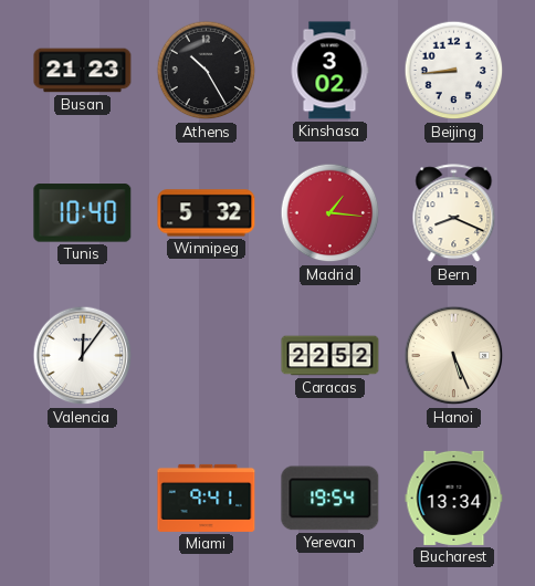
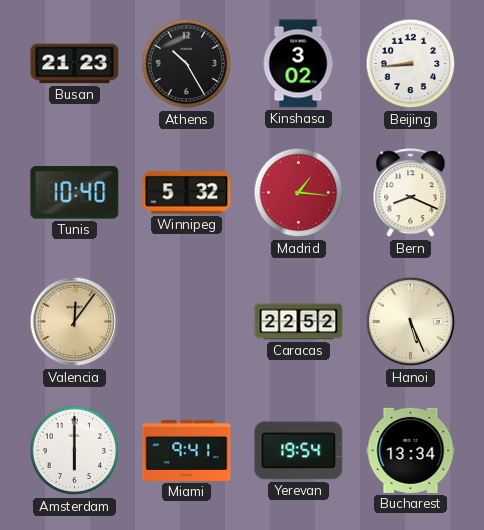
Valencia dial: white -> champagne (75, 322)
Amsterdam: none -> 6:00 (75, 451)
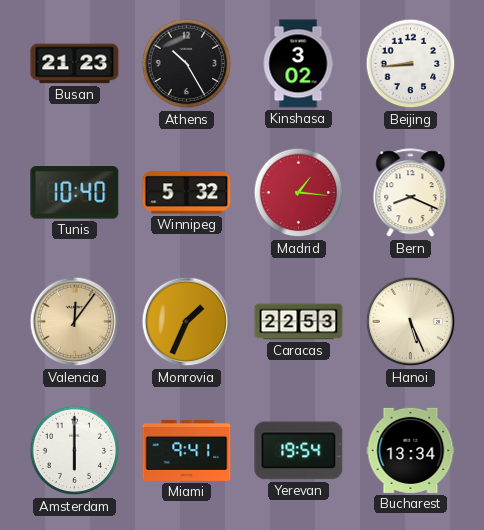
Monrovia: none -> 1:34 (187, 322)
Caracas: 22:52 -> 22:53 (299, 322)
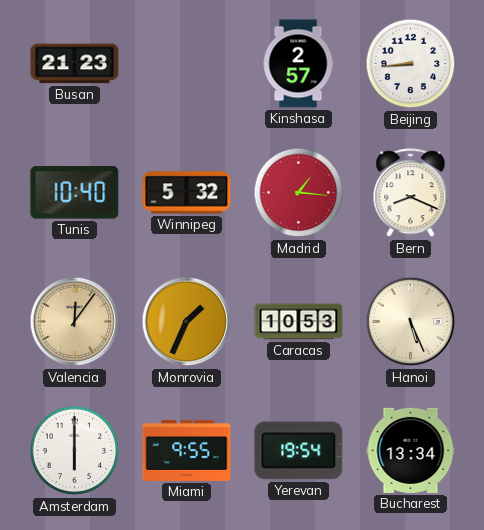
Athens: 10:25 -> none (187, 64)
Kinshasa: 3:02 -> 2:57 (298, 64)
Caracas: 22:53 -> 10:53 (299, 322)
Miami: 9:41 -> 9:55 (187, 450)
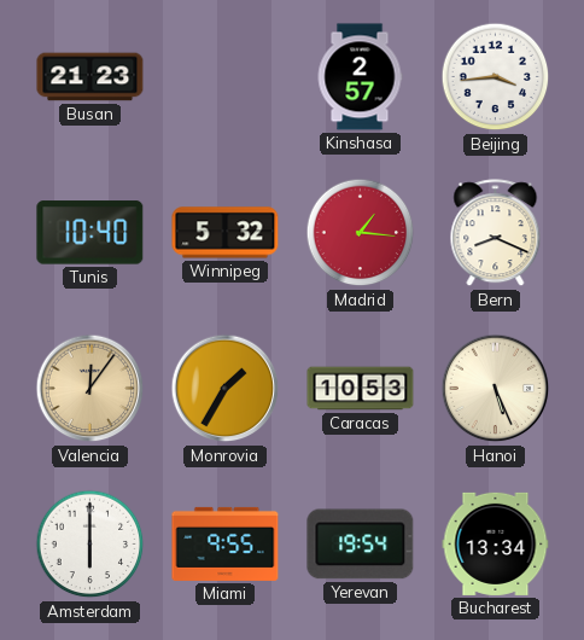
Beijing: 8:44 -> 3:44 (496, 77)
Monrovia: 1:34 -> 1:35 (226, 389)
